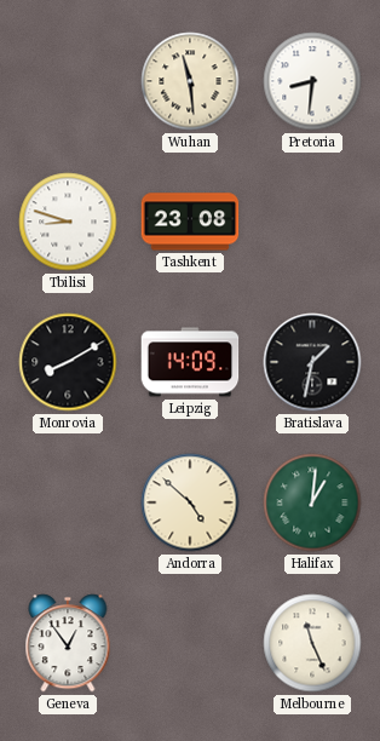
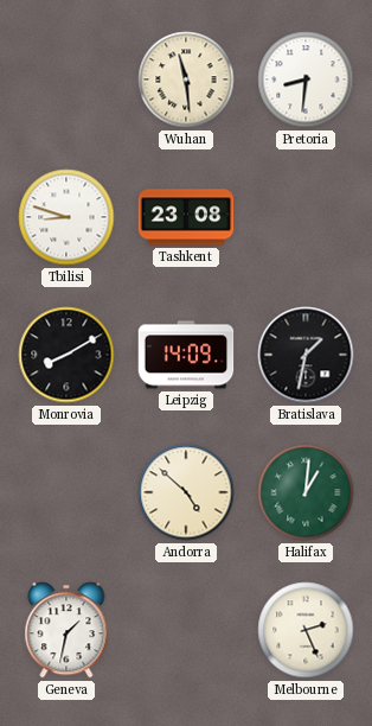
Geneva: 12:54 -> 1:32 (66, 630)
Melbourne: 11:26 -> 2:26 (306, 630)
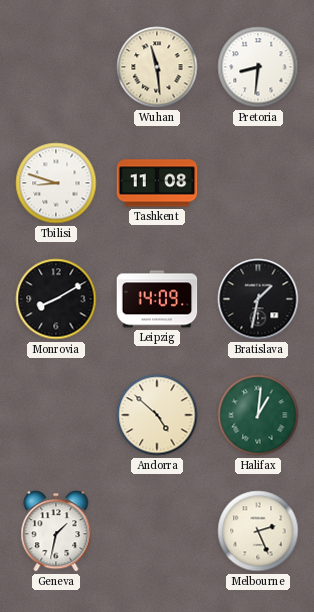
Tashkent: 23:08 -> 11:08 (157, 183)
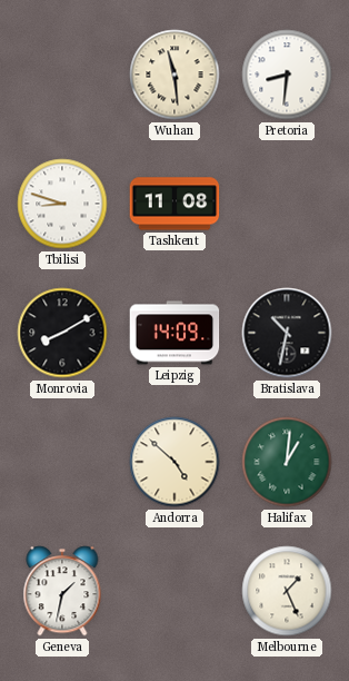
Bratislava: 1:32 -> 10:32 (287, 333)
Melbourne: 2:26 -> 1:26 (287, 591)
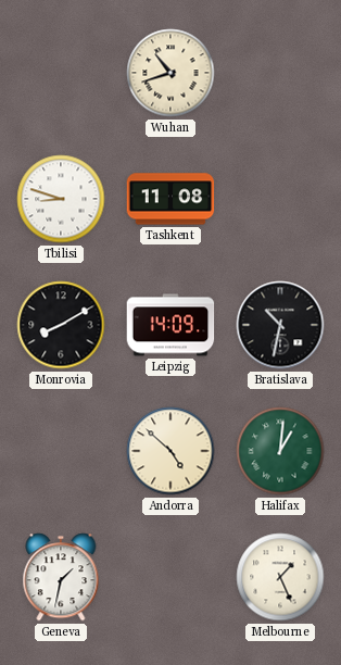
Wuhan: 11:29 -> 10:42 (171, 73)
Pretoria: 8:31 -> none (287, 75)
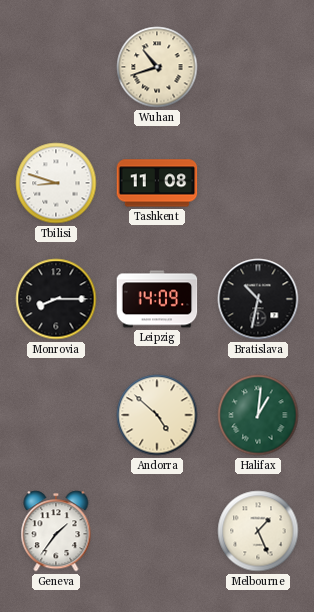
Monrovia: 8:10 -> 8:15 (56, 299)
Geneva: 1:32 -> 1:36 (56, 531)
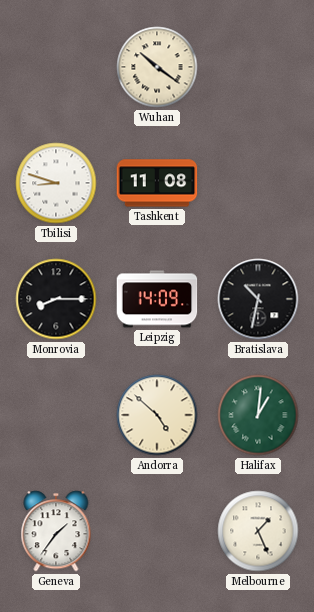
Wuhan: 10:42 -> 10:21 (157, 67)
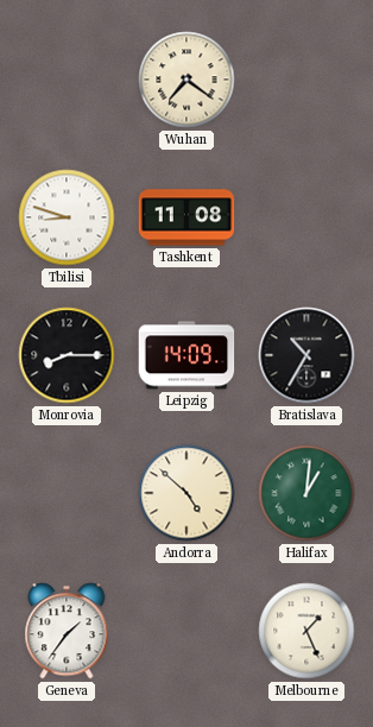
Wuhan: 10:21 -> 7:21 (186, 80)
Bratislava: 10:32 -> 10:35 (306, 355)
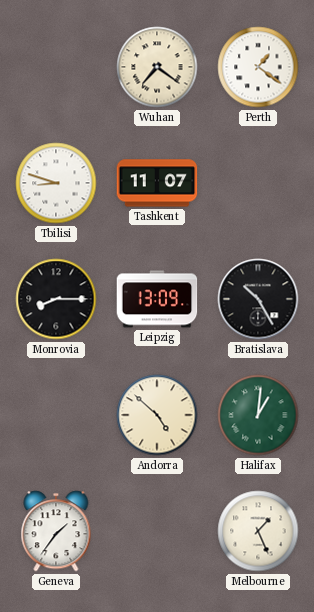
Perth: none -> 1:21 (258, 67)
Tashkent: 11:08 -> 11:07 (157, 183)
Leipzig: 14:09 -> 13:09 (157, 299)
Bratislava: 10:35 -> 10:25 (258, 299)
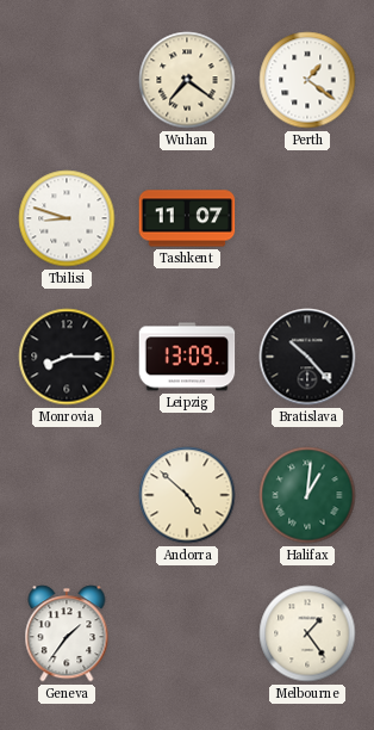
Bratislava: 10:25 -> 10:23 (307, 357)
Melbourne: 1:26 -> 1:24 (307, 633)
